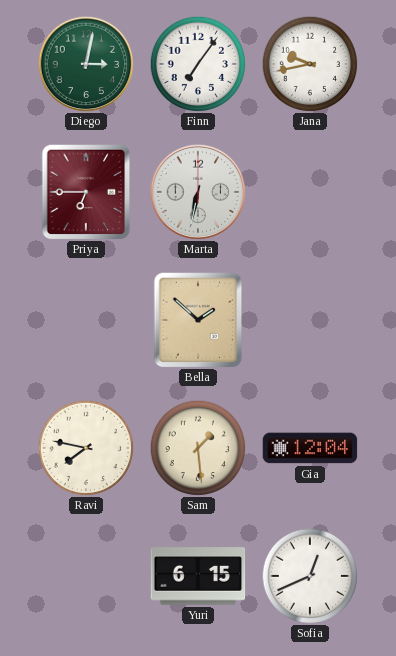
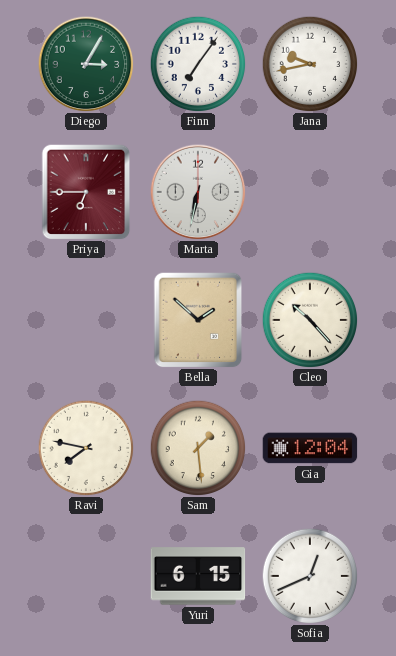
Diego: 3:02 -> 3:05 (86, 64)
Cleo: none -> 10:23 (310, 320)
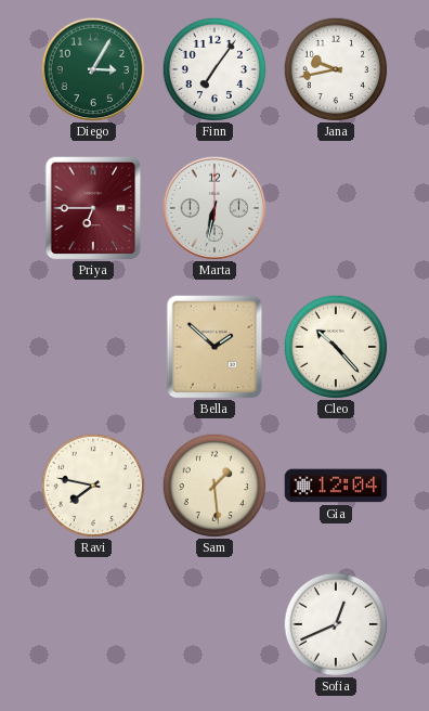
Yuri: 6:15 -> none (198, 576)
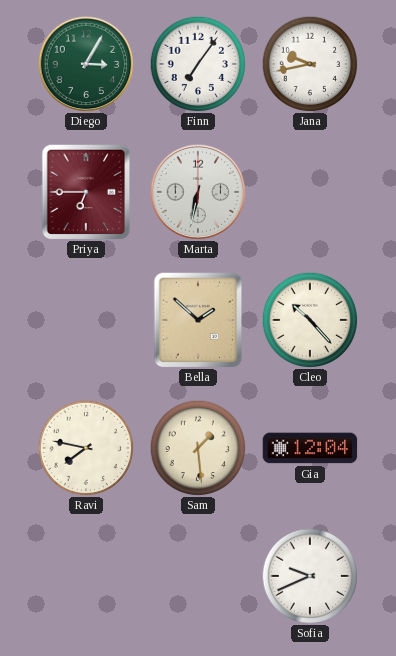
Sofia: 12:41 -> 9:41 (310, 576)
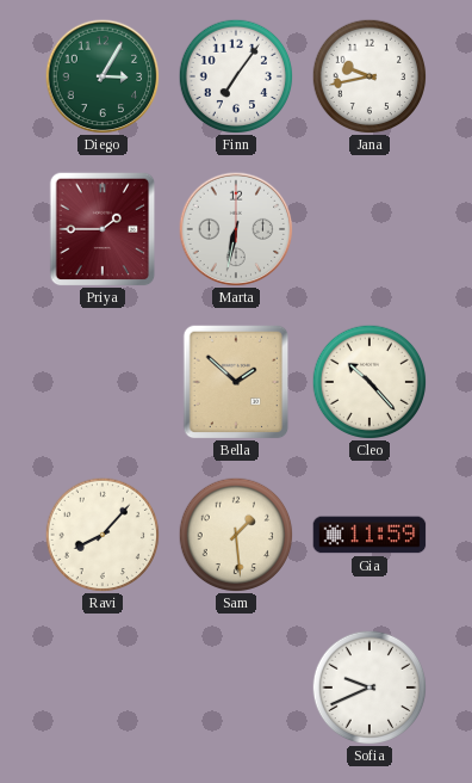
Priya: 6:45 -> 1:45 (103, 229)
Ravi: 7:47 -> 8:07 (103, 535)
Gia: 12:04 -> 11:59 (369, 535)
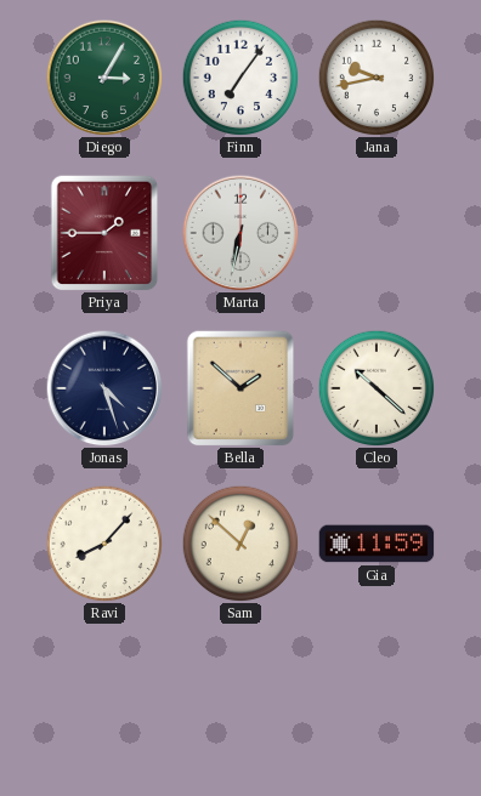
Jonas: none -> 4:27 (104, 388)
Cleo: 10:23 -> 10:22 (377, 388)
Sam: 1:29 -> 12:52 (241, 544)
Sofia: 9:41 -> none (369, 688)
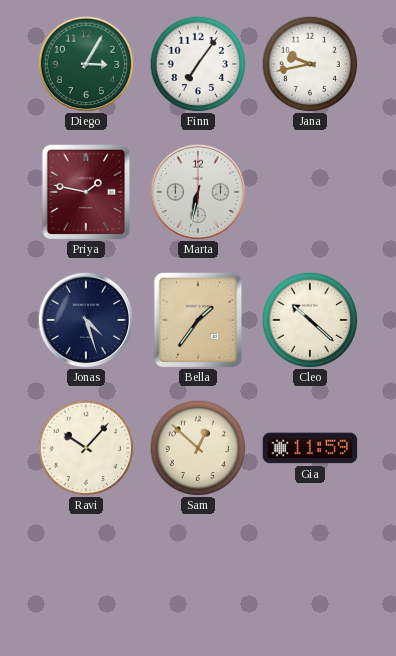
Priya: 1:45 -> 1:47 (86, 192)
Bella: 1:52 -> 1:36 (198, 320)
Ravi: 8:07 -> 10:07 (86, 448)
